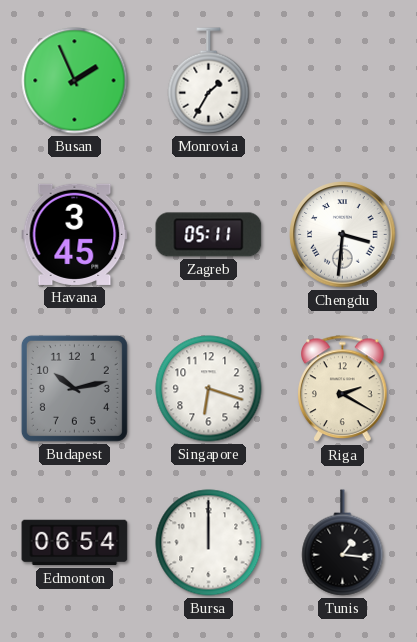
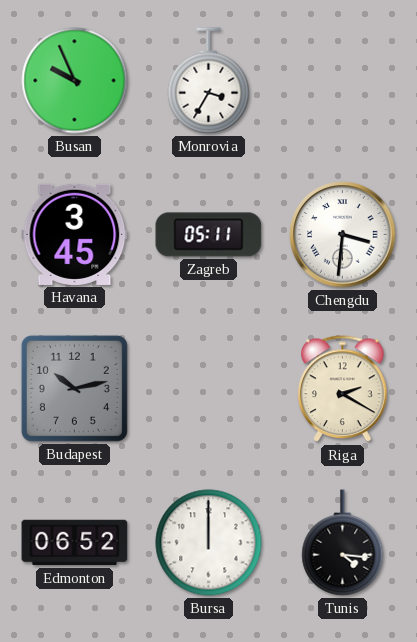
Busan: 1:56 -> 9:56 (75, 81)
Monrovia: 1:35 -> 3:35 (209, 81)
Singapore: 6:18 -> none (209, 389)
Edmonton: 06:54 -> 06:52 (75, 543)
Tunis: 1:16 -> 4:16 (343, 543)
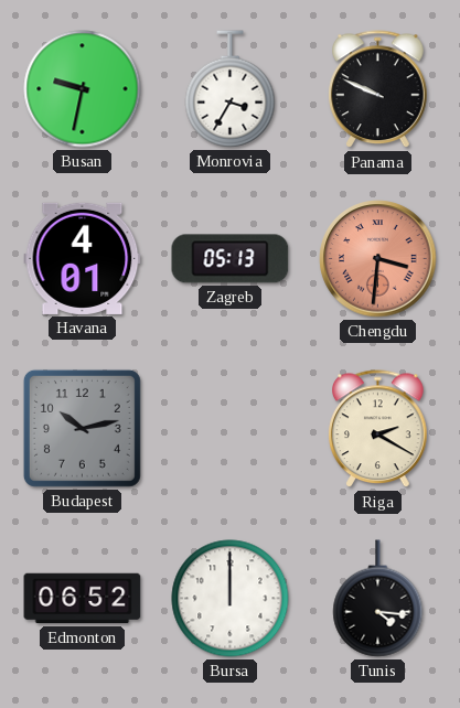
Busan: 9:56 -> 9:32 (83, 89)
Panama: none -> 9:49 (378, 89)
Havana: 3:45 -> 4:01 (83, 258)
Zagreb: 05:11 -> 05:13 (231, 259)
Chengdu dial: white -> salmon (378, 259)
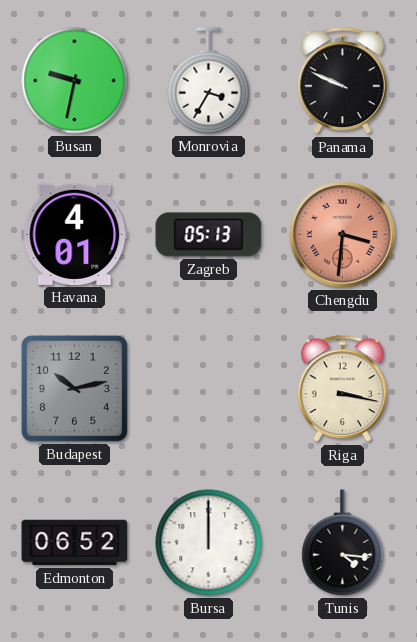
Riga: 2:20 -> 3:17 (343, 389)
